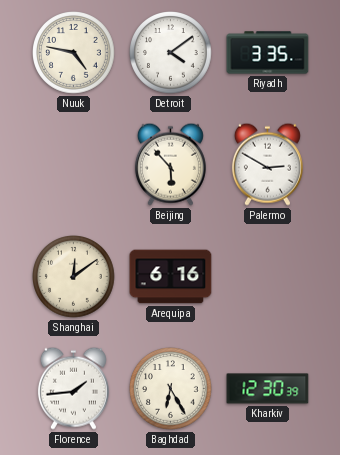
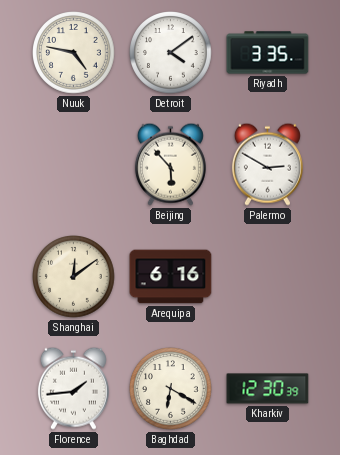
Baghdad: 6:25 -> 6:20 (171, 389)
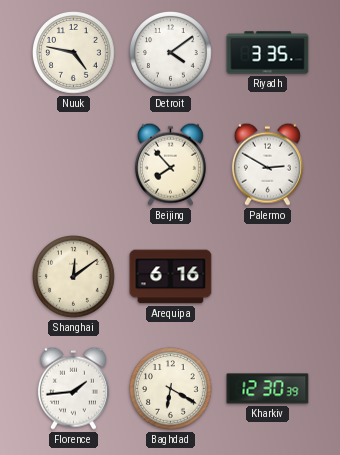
Beijing: 5:53 -> 7:53 (170, 164)
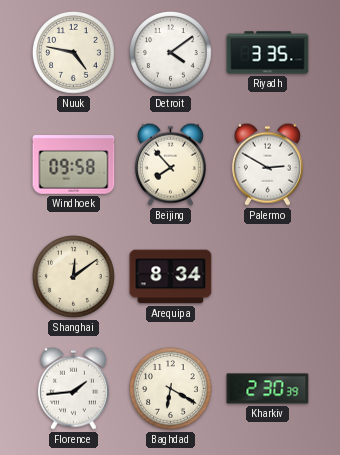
Windhoek: none -> 09:58 (74, 165)
Arequipa: 6:16 -> 8:34 (171, 277)
Kharkiv: 12:30 -> 2:30 (268, 389)
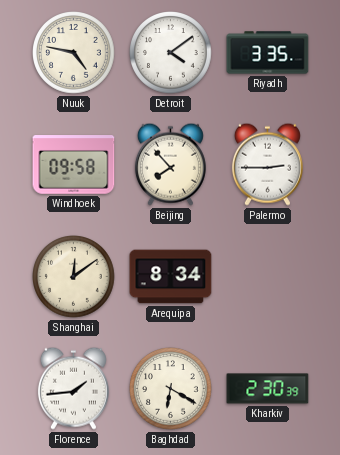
Palermo: 2:50 -> 2:45 (267, 164)
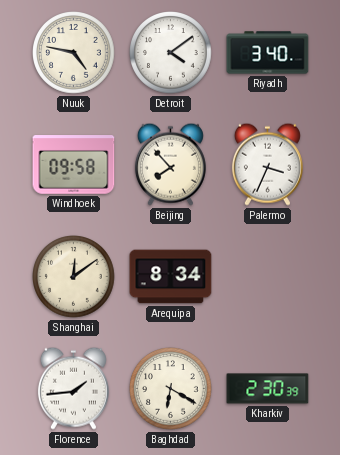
Riyadh: 3:35 -> 3:40 (268, 53)
Palermo: 2:45 -> 3:34 (267, 164)
